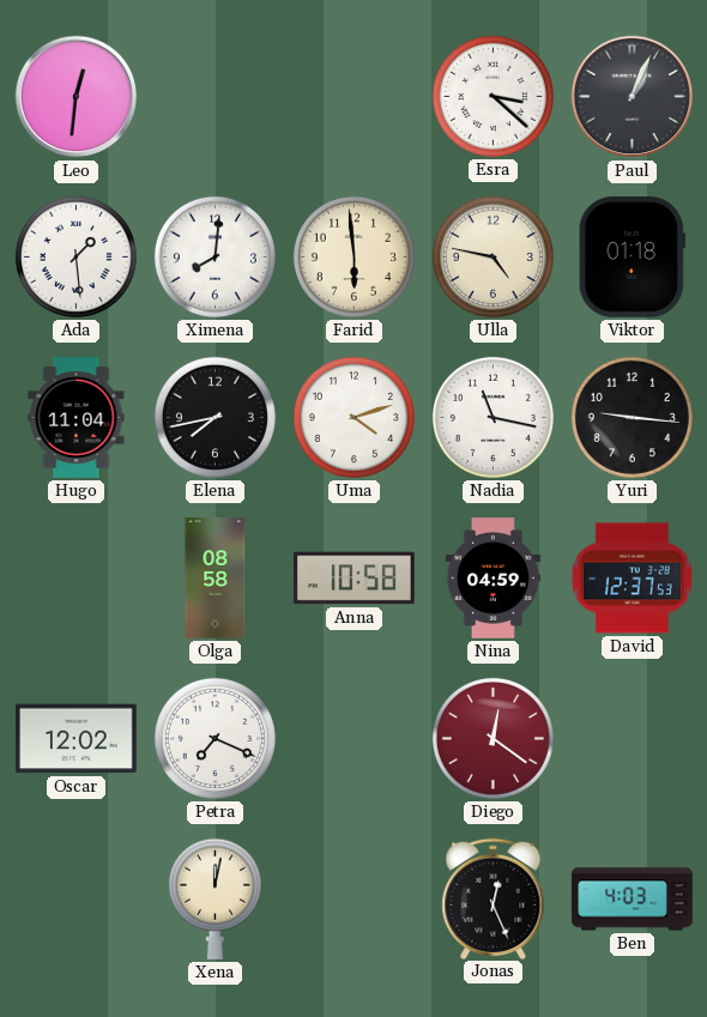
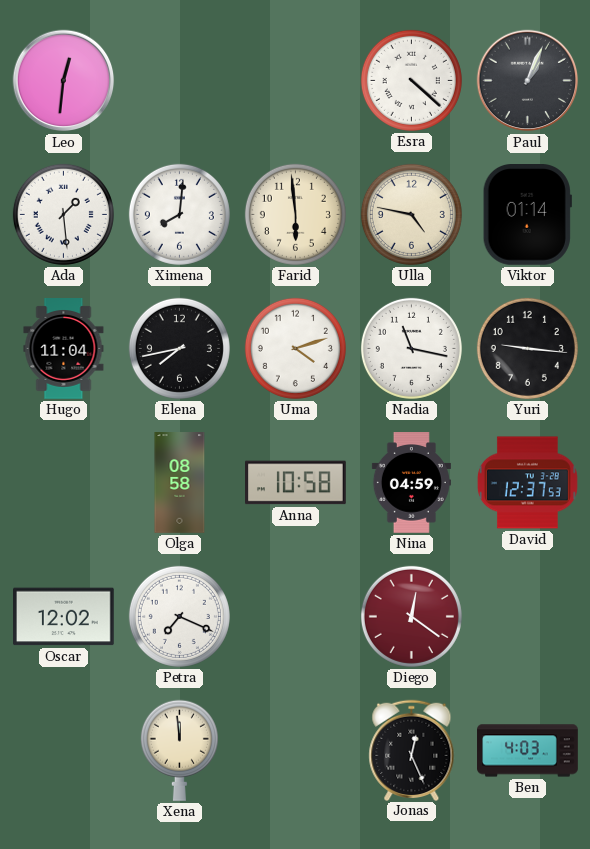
Esra: 3:22 -> 4:22 (411, 80)
Viktor: 01:18 -> 01:14 (527, 215)
Xena: 12:02 -> 11:59 (179, 750)
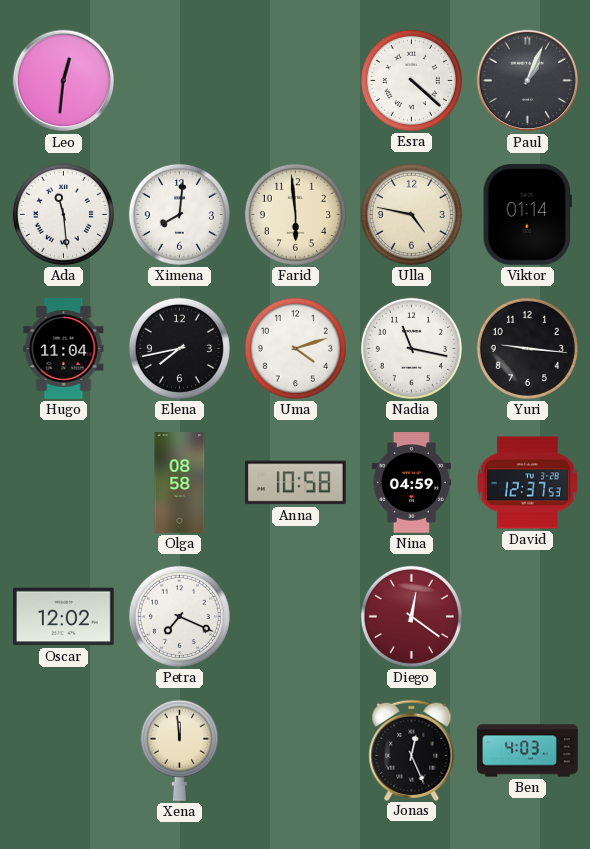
Ada: 1:29 -> 11:29 (63, 214)
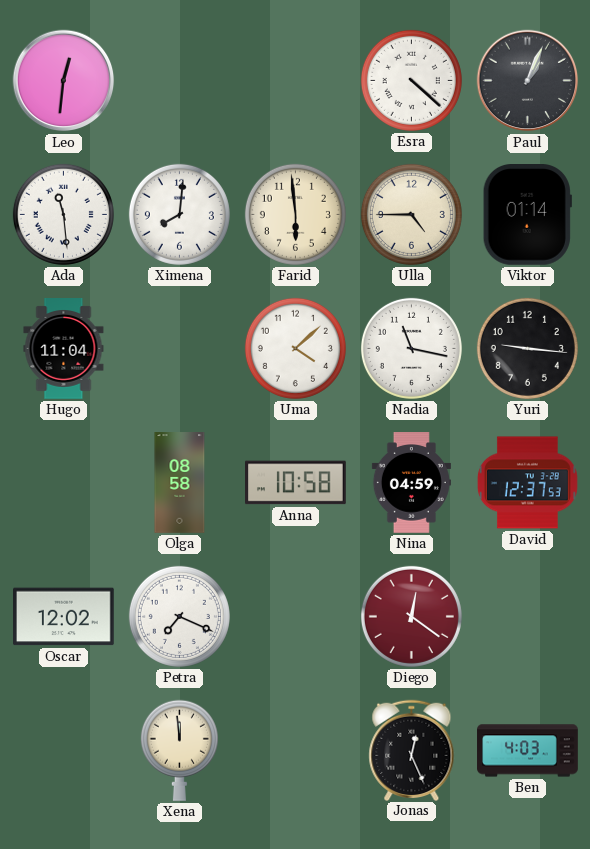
Ulla: 4:47 -> 4:45 (411, 214)
Elena: 7:43 -> none (179, 348)
Uma: 4:12 -> 4:08 (295, 348)
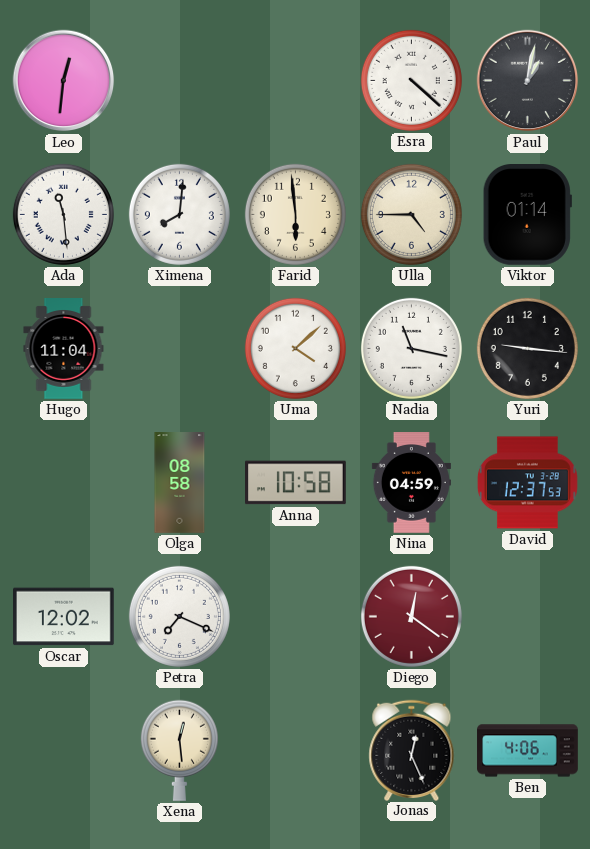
Paul: 1:04 -> 1:02 (528, 81)
Xena: 11:59 -> 12:29 (179, 750)
Ben: 4:03 -> 4:06 (528, 751)
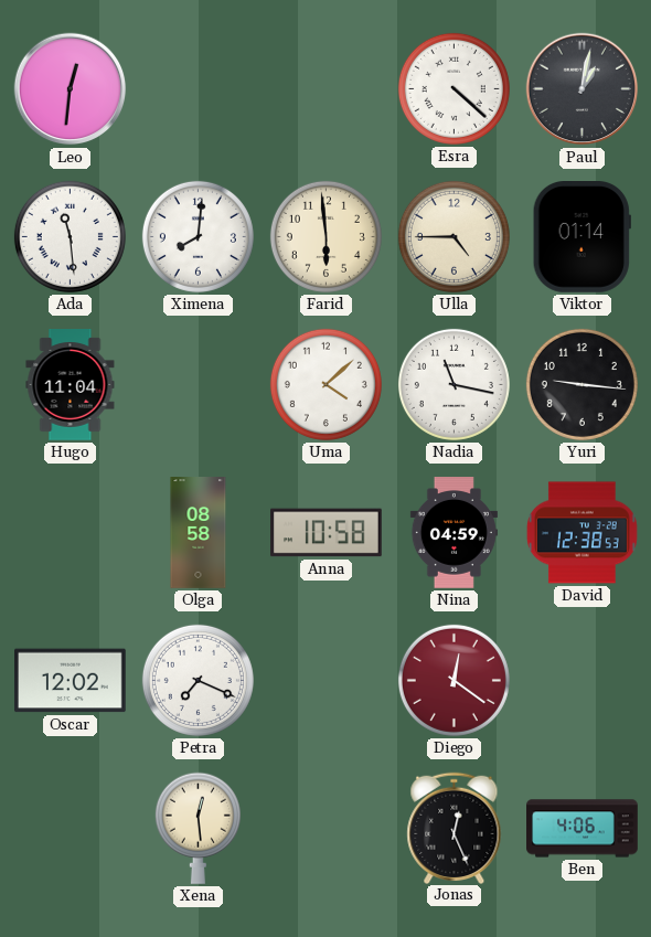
David: 12:37 -> 12:38 (581, 533)
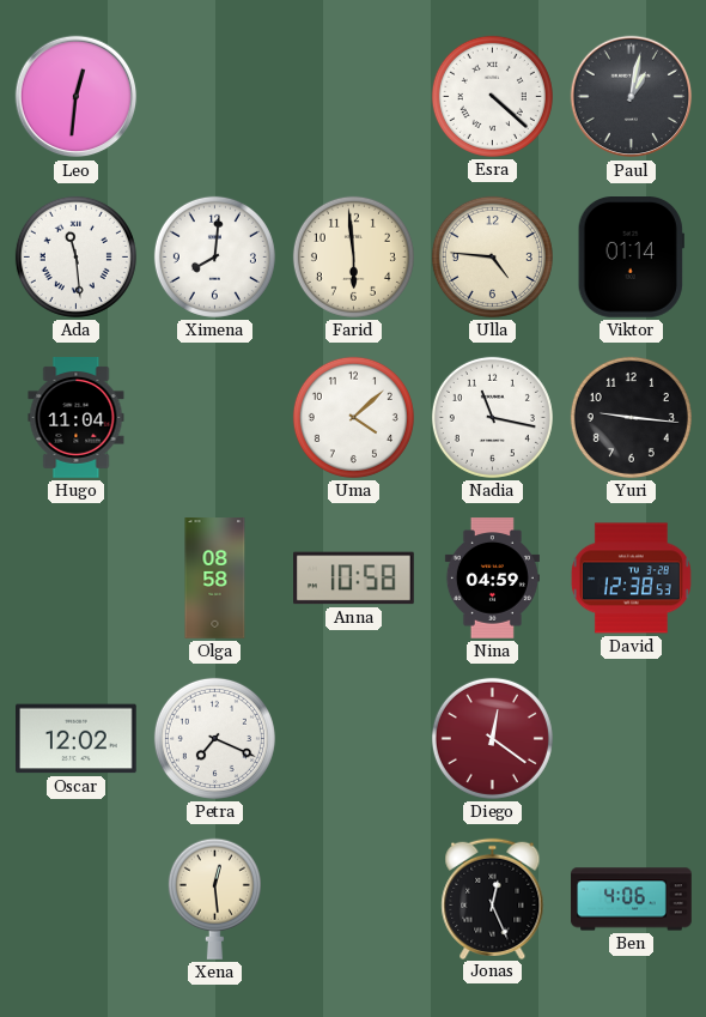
Ulla: 4:45 -> 4:46 (492, 256)
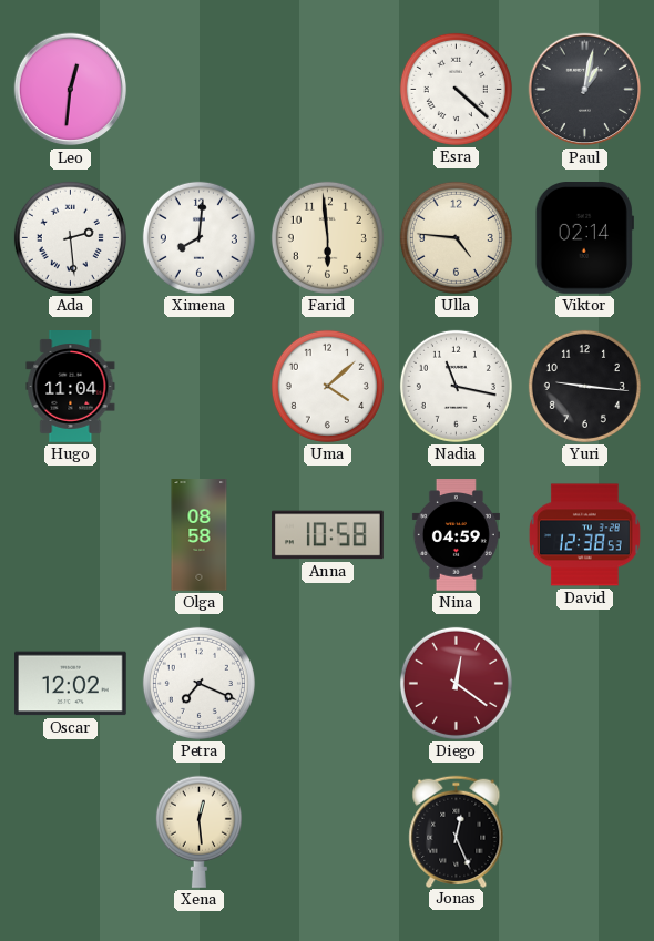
Ada: 11:29 -> 2:29 (70, 237)
Viktor: 01:14 -> 02:14 (584, 238)
Ben: 4:06 -> none (632, 900)
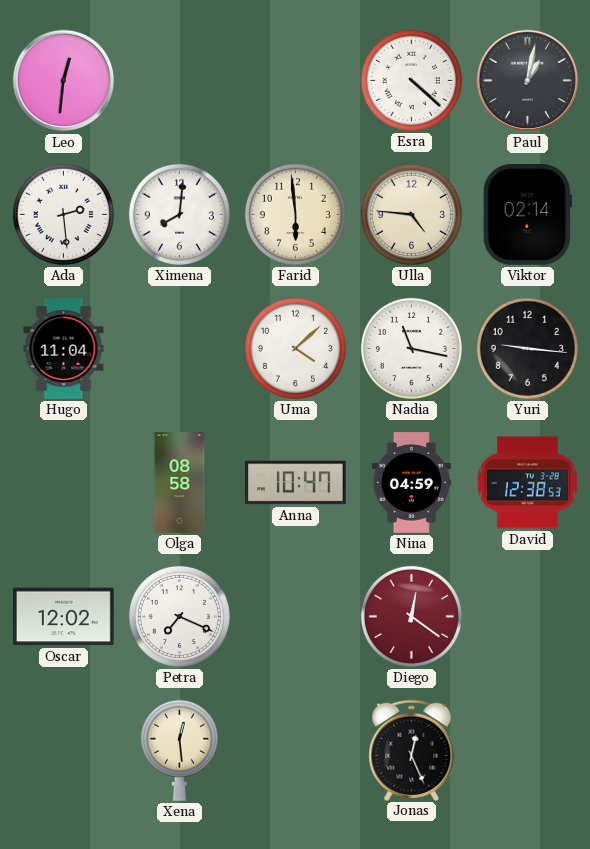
Anna: 10:58 -> 10:47 (296, 483)
